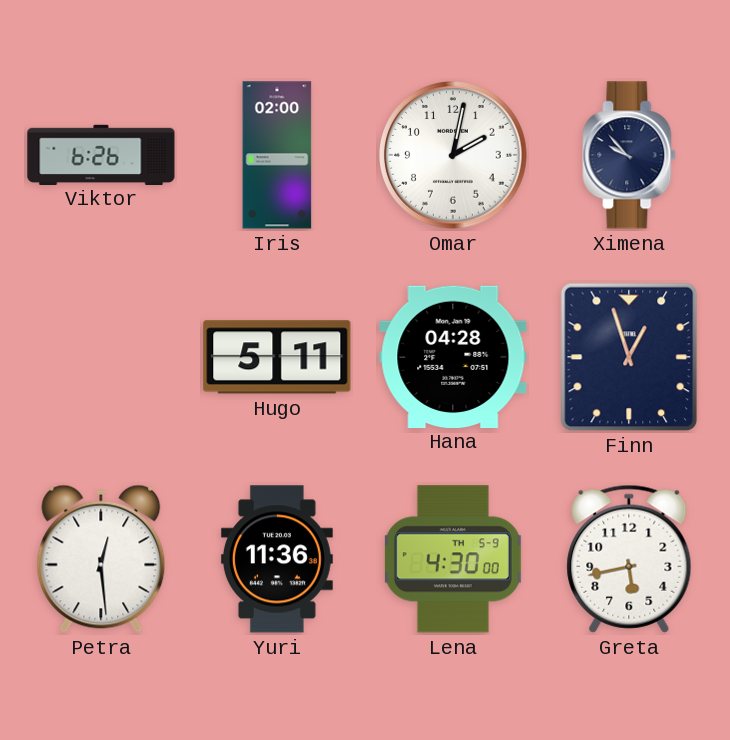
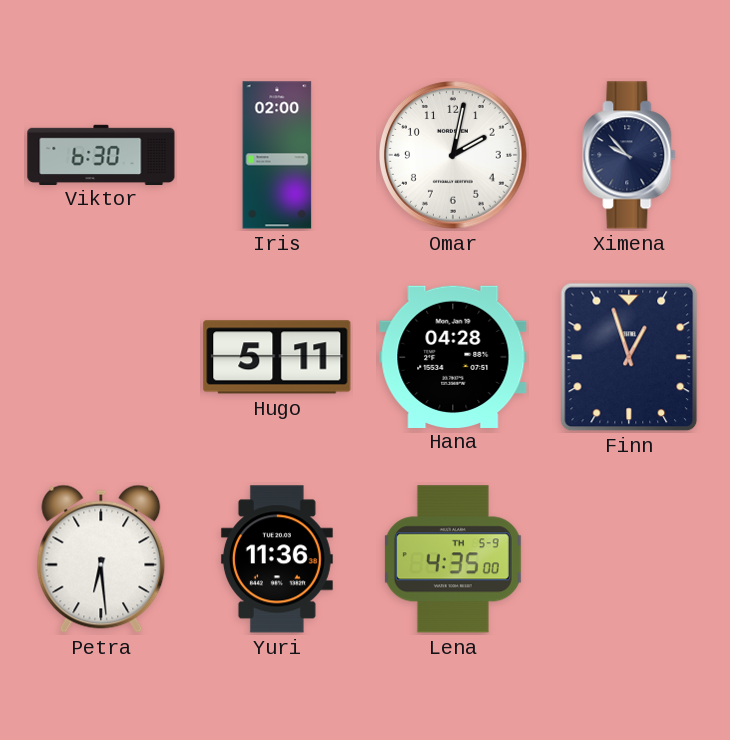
Viktor: 6:26 -> 6:30 (101, 154)
Petra: 12:29 -> 6:29 (101, 559)
Lena: 4:30 -> 4:35 (453, 559)
Greta: 5:43 -> none (629, 559)
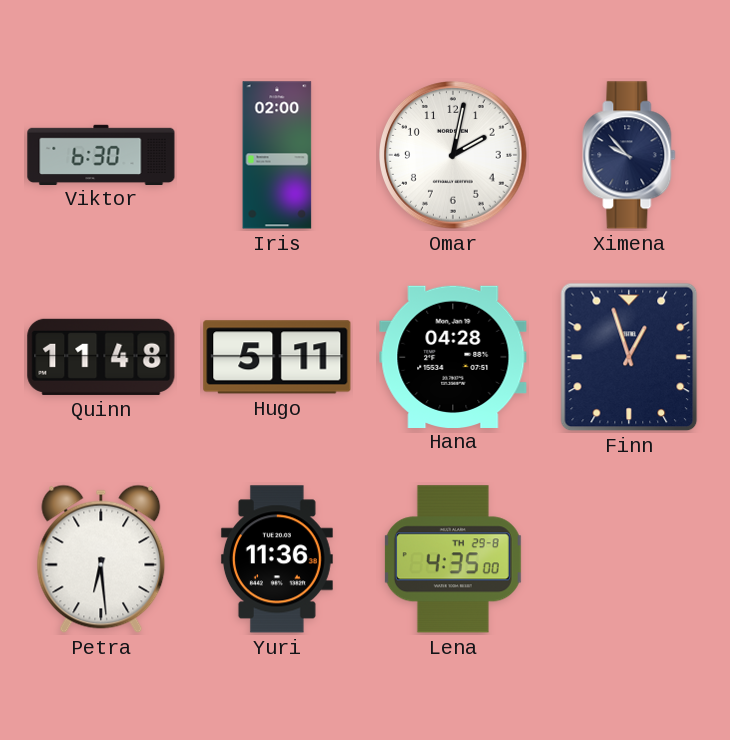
Quinn: none -> 11:48 (101, 357)
Lena date: TH 5-9 -> TH 29-8 (453, 559)
